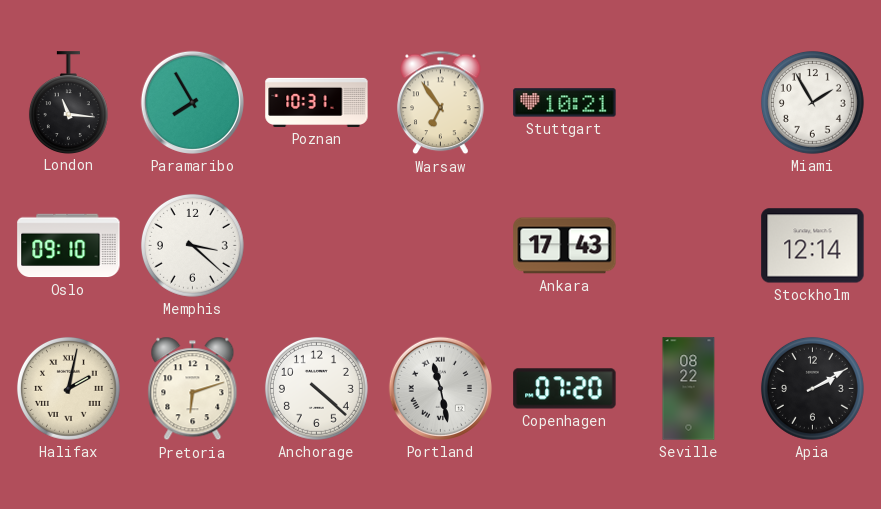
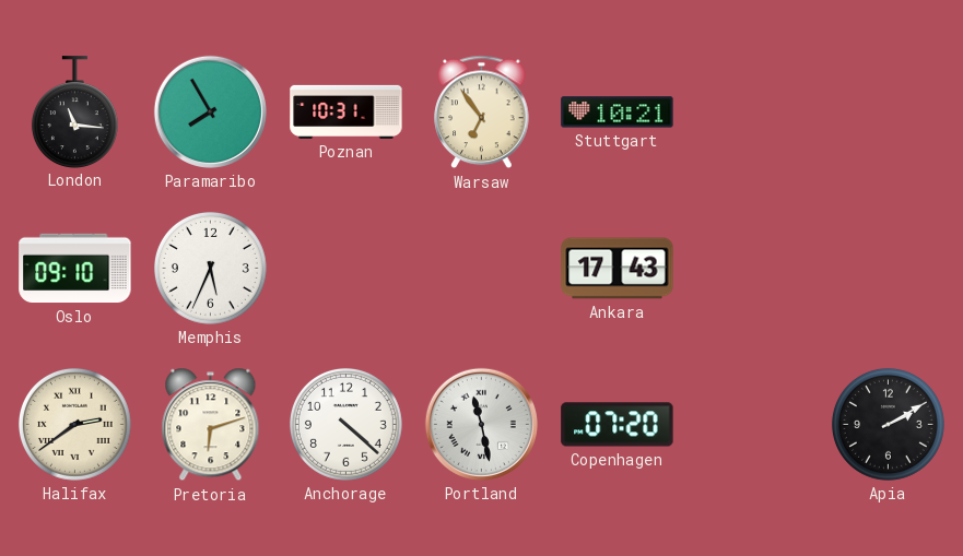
Miami: 1:55 -> none (812, 102)
Memphis: 3:22 -> 5:34 (210, 268)
Stockholm: 12:14 -> none (813, 246)
Halifax: 2:02 -> 2:39 (74, 424)
Seville: 08:22 -> none (689, 389)
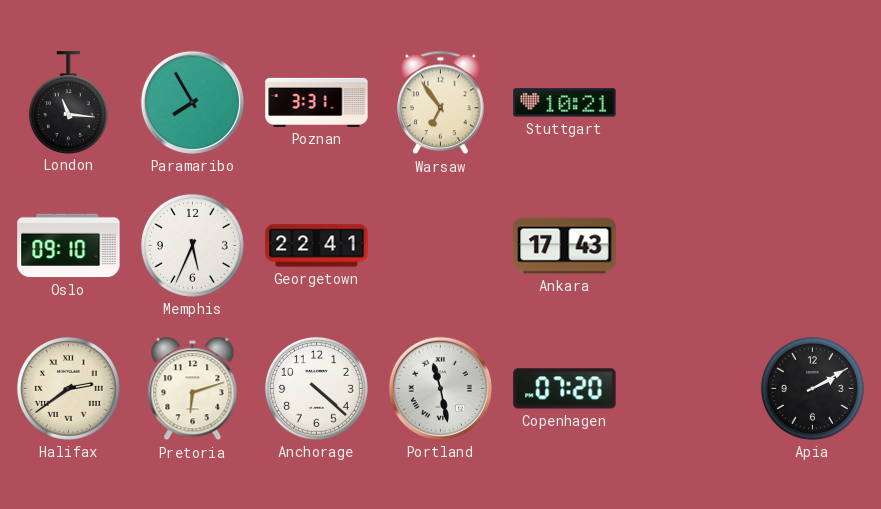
Poznan: 10:31 -> 3:31 (317, 102)
Georgetown: none -> 22:41 (317, 246)
